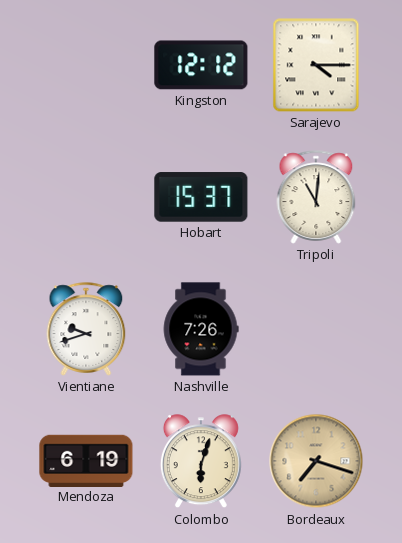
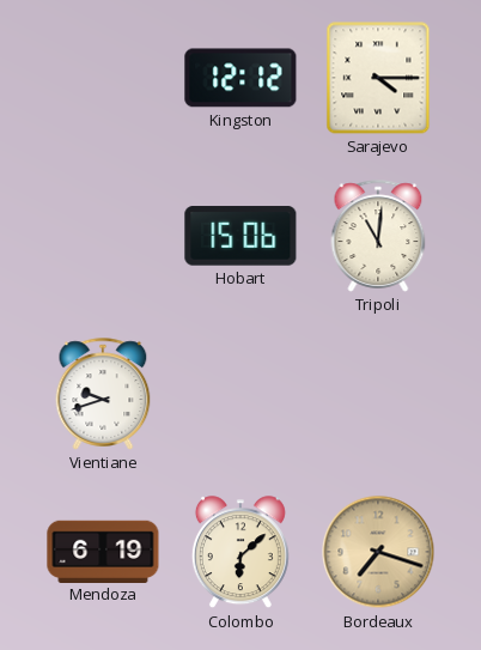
Hobart: 15:37 -> 15:06 (240, 236)
Nashville: 7:26 -> none (201, 329)
Colombo: 6:03 -> 6:08 (240, 553)
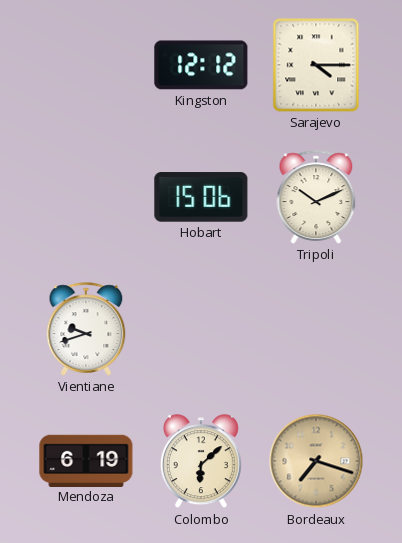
Tripoli: 11:01 -> 10:11 (316, 197)
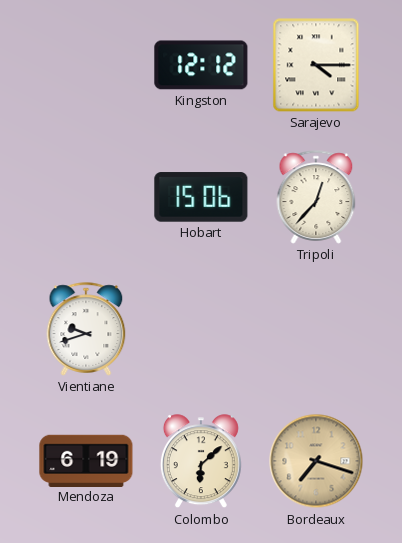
Tripoli: 10:11 -> 12:37 (316, 197)
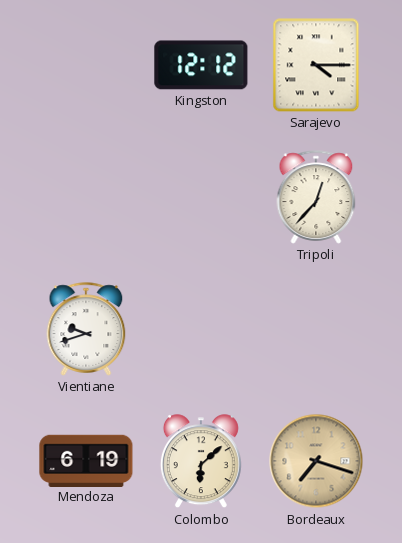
Hobart: 15:06 -> none (201, 197)
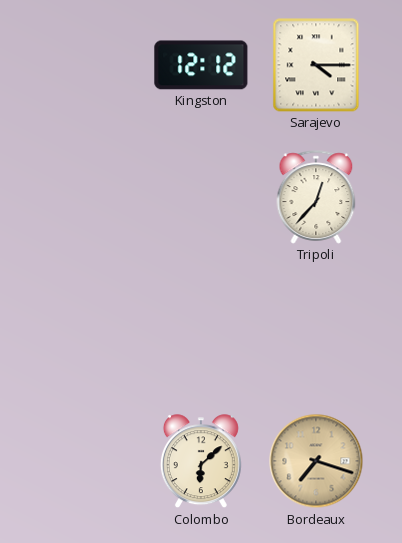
Vientiane: 9:42 -> none (86, 329)
Mendoza: 6:19 -> none (86, 460)
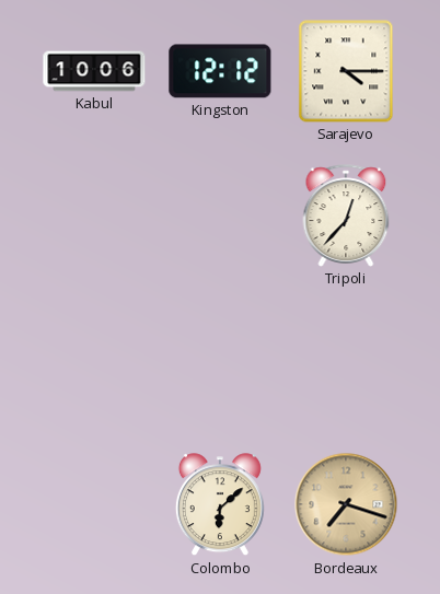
Kabul: none -> 10:06 (94, 71)
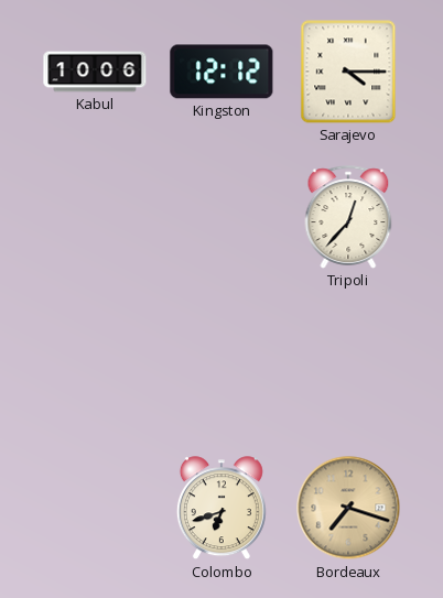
Colombo: 6:08 -> 6:42 (221, 509)
